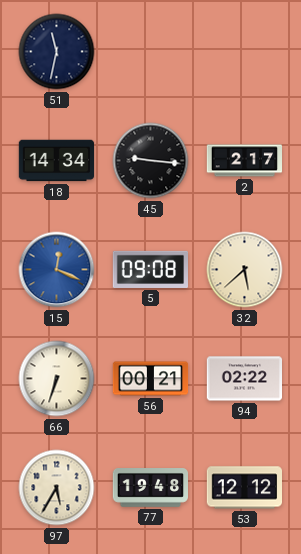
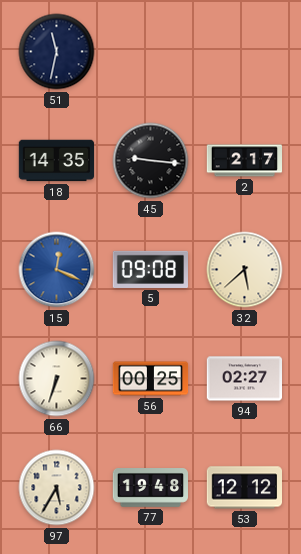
18: 14:34 -> 14:35 (57, 161)
56: 00:21 -> 00:25 (151, 379)
94: 02:22 -> 02:27 (245, 379)
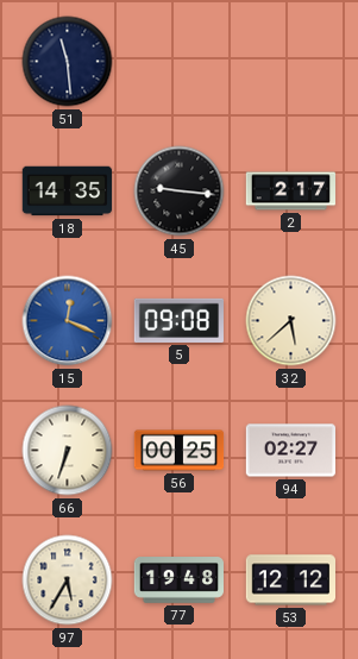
51: 11:32 -> 11:29 (68, 62)
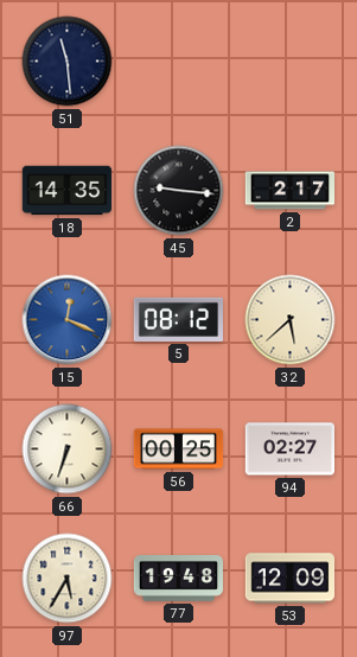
5: 09:08 -> 08:12 (178, 319)
53: 12:12 -> 12:09 (289, 579)
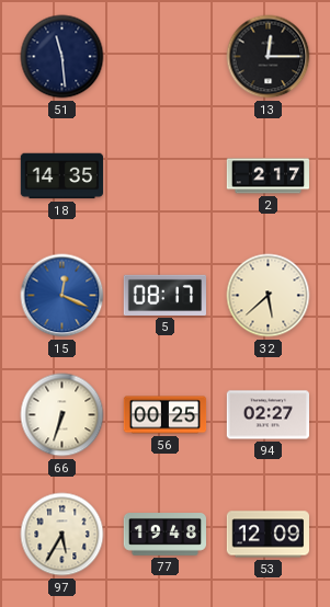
13: none -> 12:15 (269, 57)
45: 9:16 -> none (179, 191)
5: 08:12 -> 08:17 (164, 295)
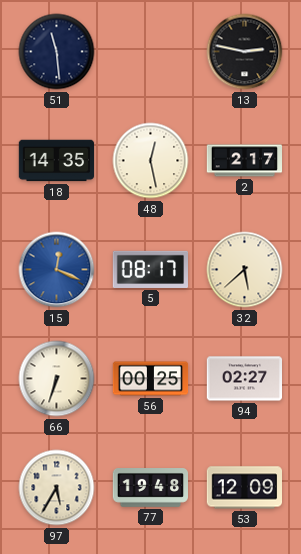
13: 12:15 -> 2:47 (245, 52)
48: none -> 12:28 (151, 161)
